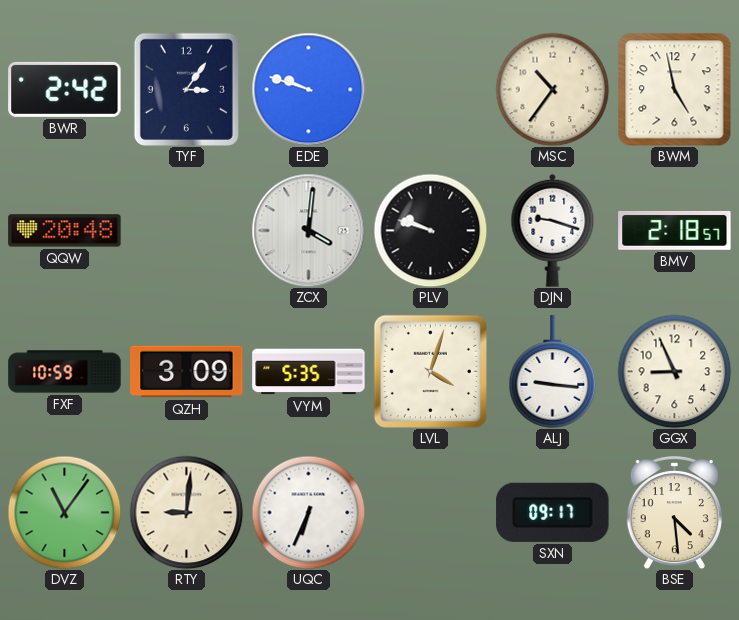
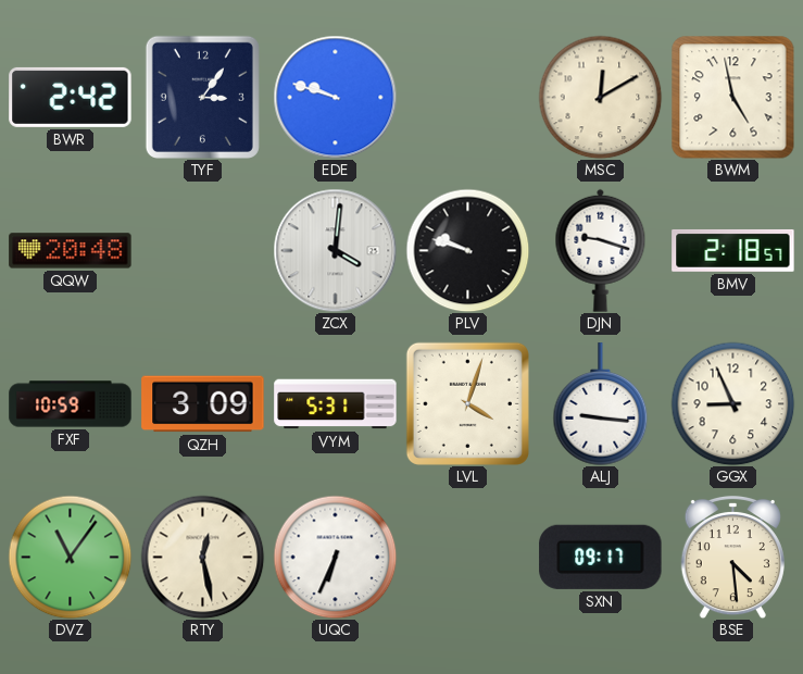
MSC: 10:36 -> 12:10 (600, 97)
VYM: 5:35 -> 5:31 (336, 404)
RTY: 9:01 -> 12:28 (202, 557)
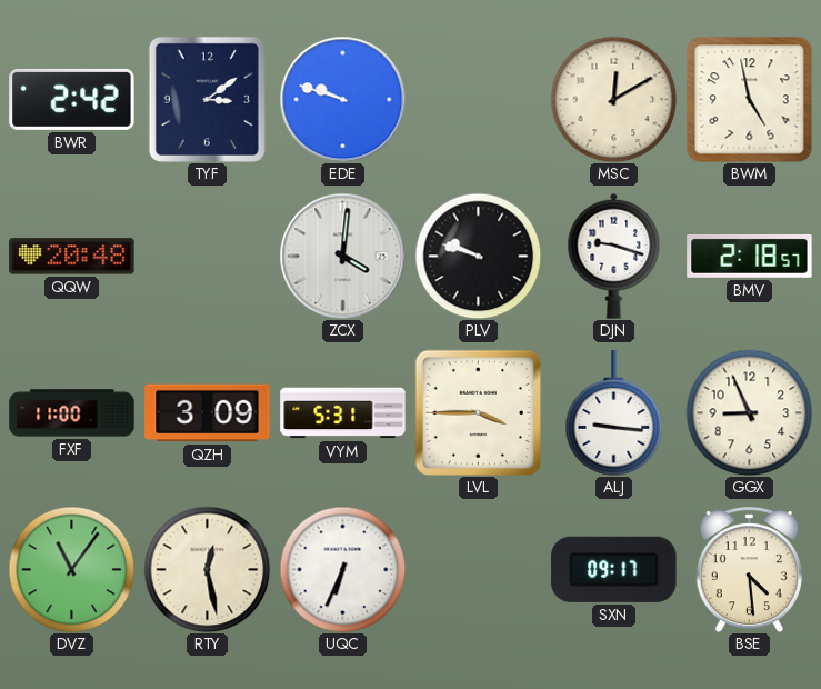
TYF: 3:06 -> 3:09 (207, 99)
FXF: 10:59 -> 11:00 (72, 413)
LVL: 4:03 -> 3:45 (478, 412)
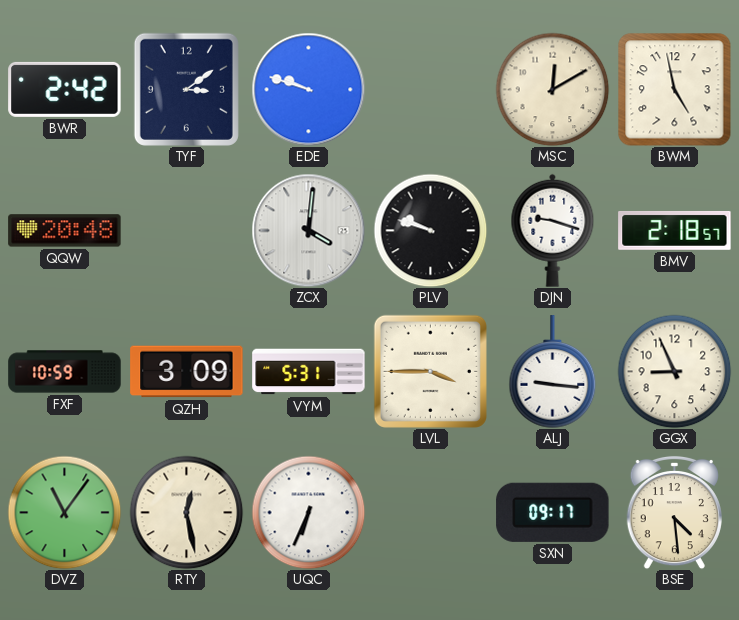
FXF: 11:00 -> 10:59 (65, 372)
